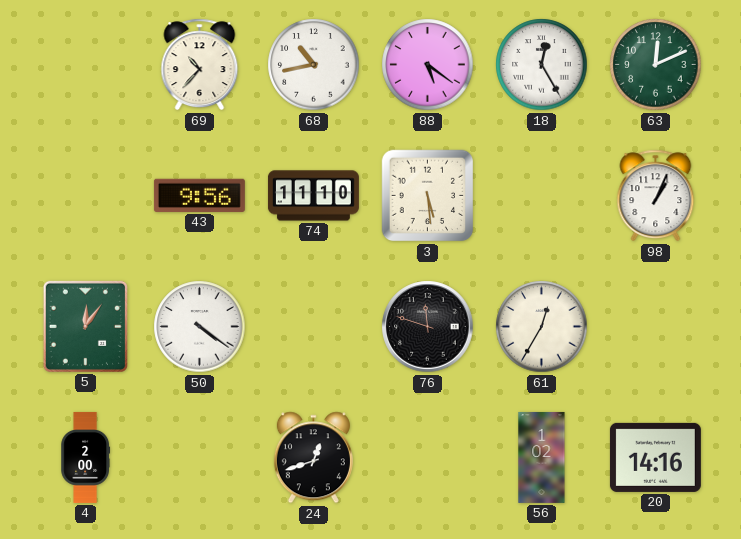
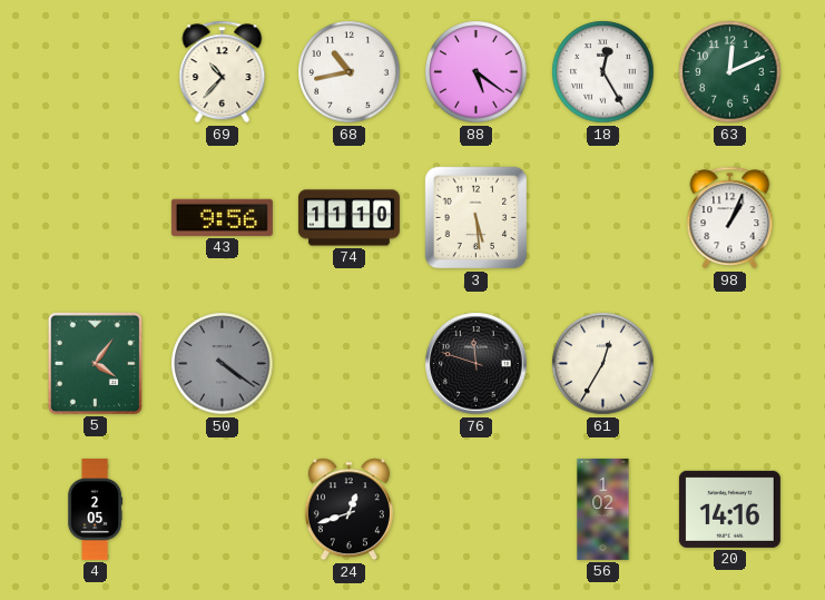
5: 12:06 -> 4:06 (95, 363)
50 dial: white -> grey (223, 364)
4: 2:00 -> 2:05 (96, 509)
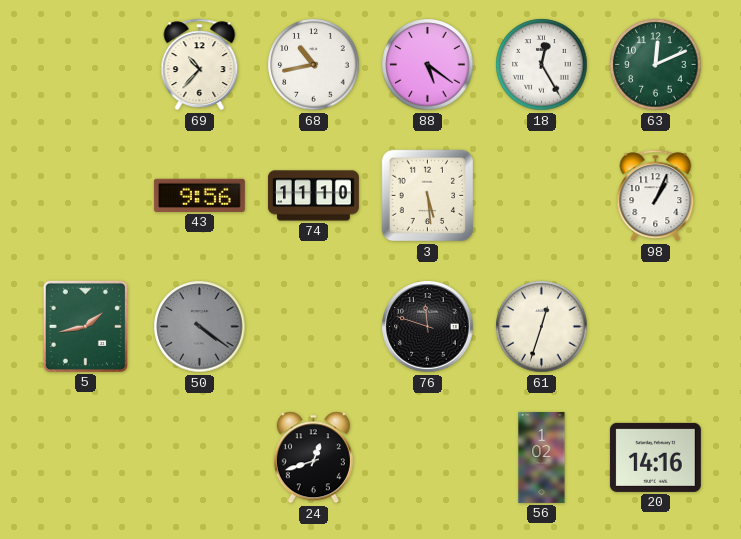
5: 4:06 -> 1:43 (85, 326)
61: 12:35 -> 12:33 (542, 327)
4: 2:05 -> none (96, 509)
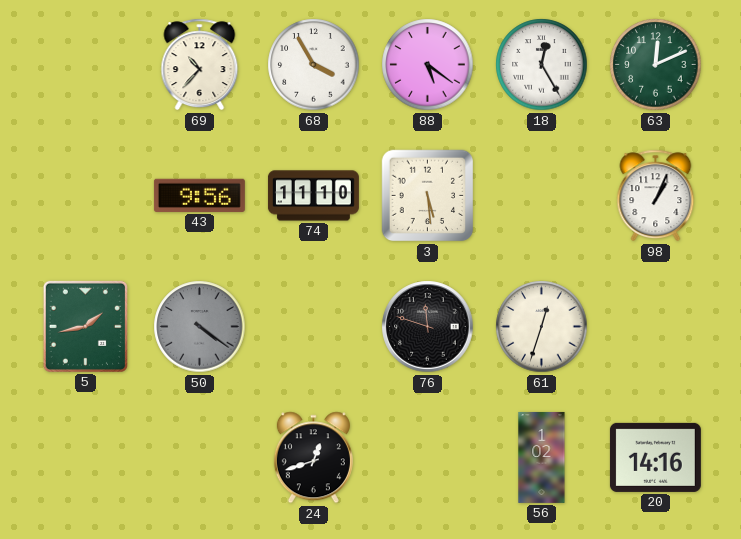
68: 10:43 -> 3:55 (314, 65)
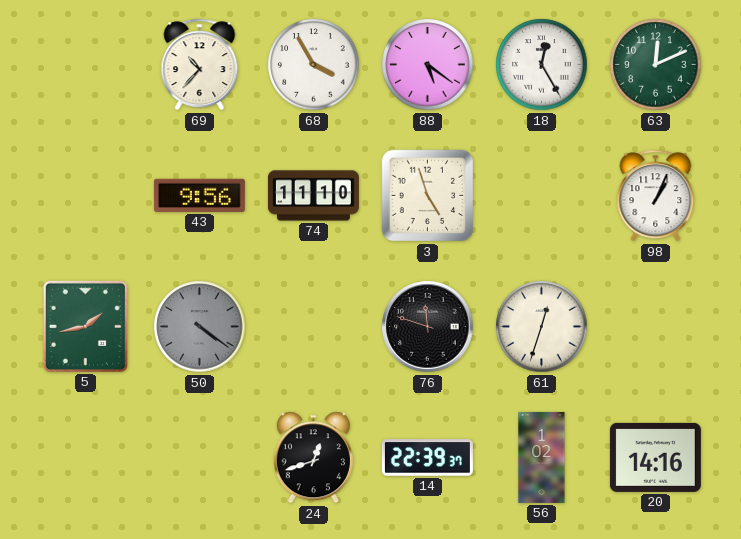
3: 5:29 -> 4:57 (428, 196)
14: none -> 22:39 (427, 458)
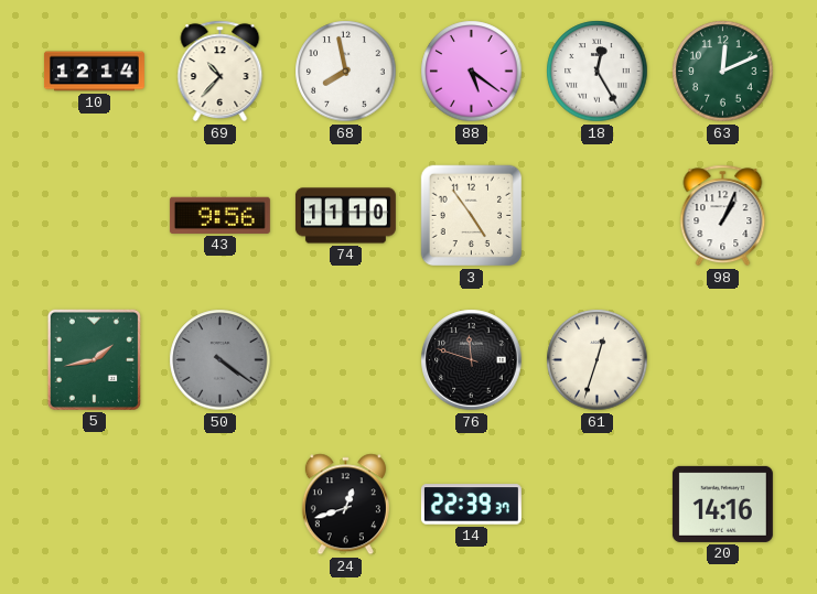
10: none -> 12:14 (94, 72)
68: 3:55 -> 7:58 (346, 72)
3: 4:57 -> 4:54 (472, 216)
56: 1:02 -> none (542, 457)
